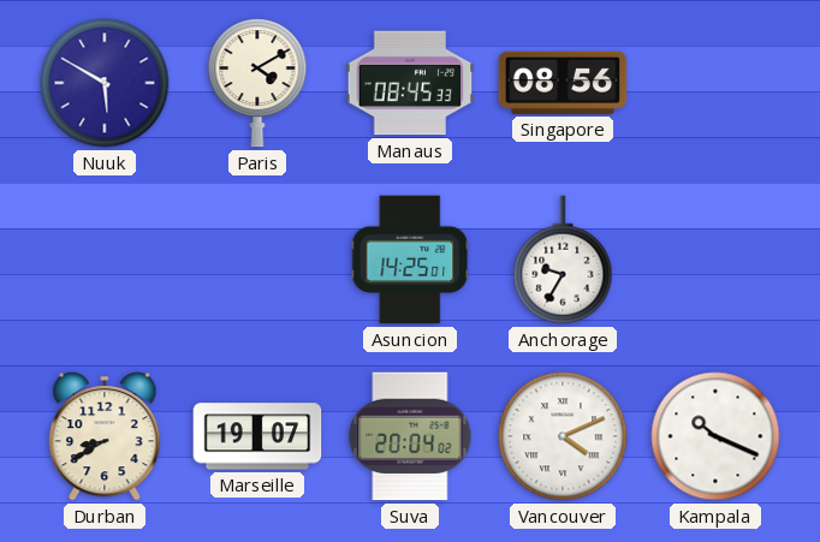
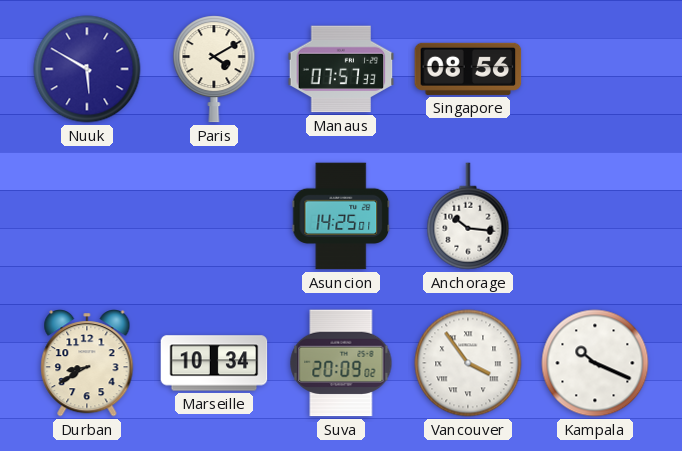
Manaus: 08:45 -> 07:57 (341, 69)
Anchorage: 9:35 -> 10:16 (468, 216)
Marseille: 19:07 -> 10:34 (214, 363)
Suva: 20:04 -> 20:09 (341, 363)
Vancouver: 4:11 -> 3:54 (468, 363)
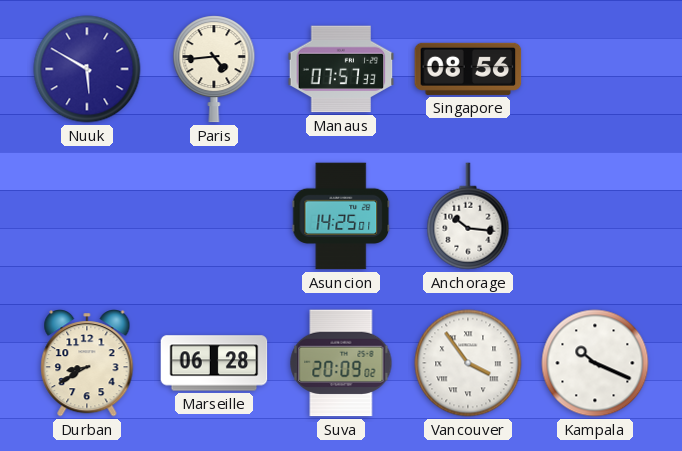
Paris: 4:10 -> 4:44 (214, 69)
Marseille: 10:34 -> 06:28 (214, 363)
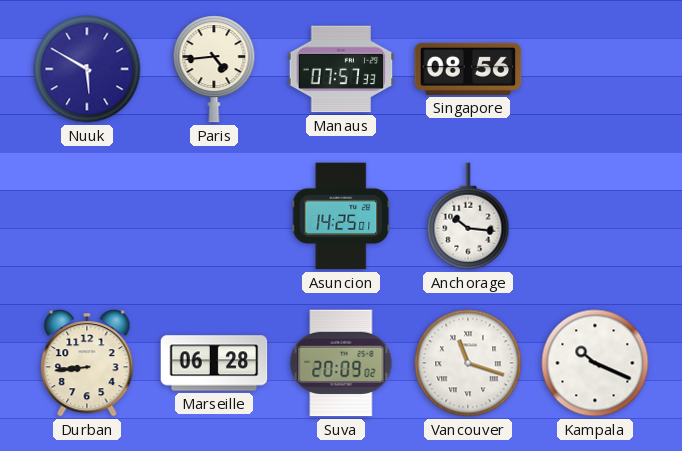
Durban: 8:40 -> 8:44 (87, 364)
Vancouver: 3:54 -> 11:18 (468, 363)
